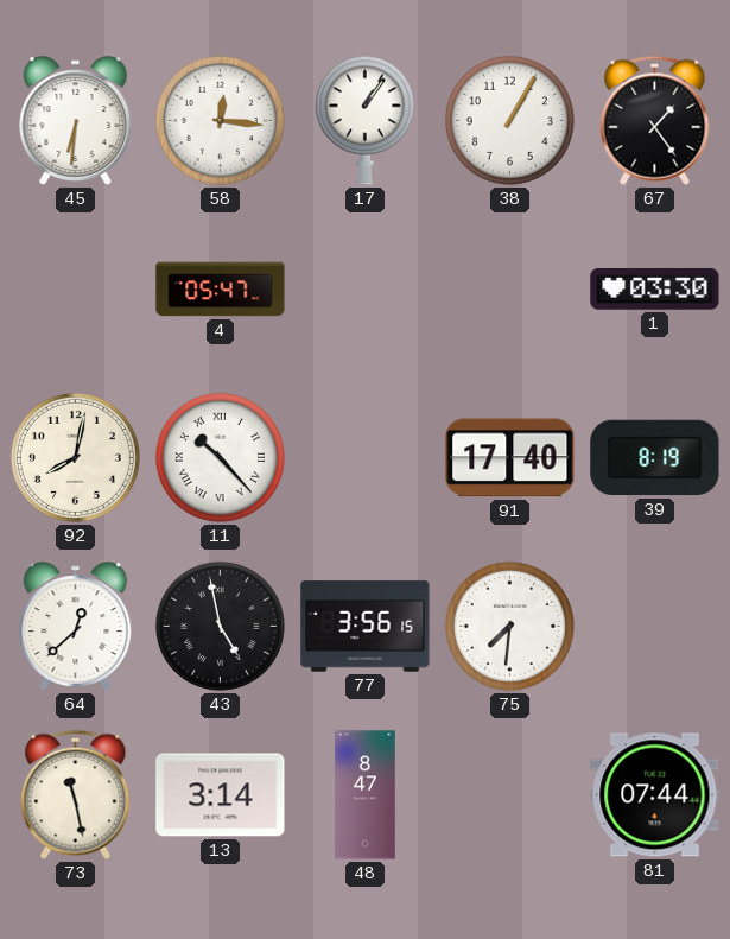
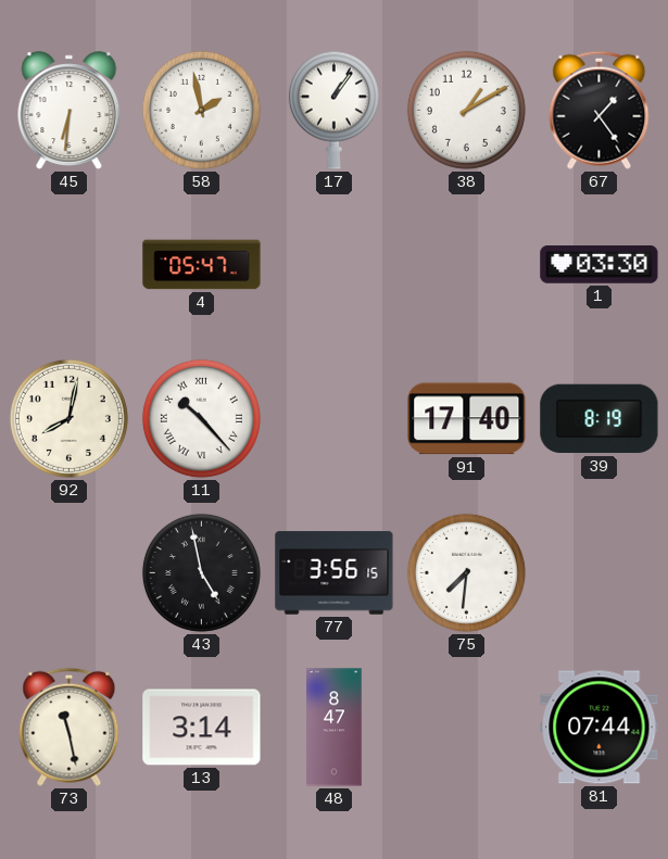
58: 12:16 -> 1:58 (201, 110)
38: 1:05 -> 1:10 (466, 110)
64: 12:38 -> none (76, 627)
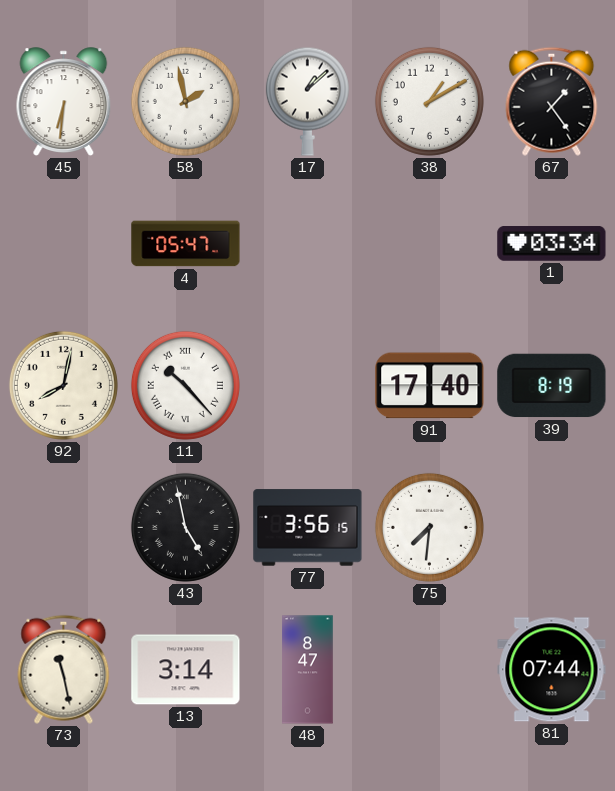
17: 1:06 -> 1:08 (307, 101)
1: 03:30 -> 03:34 (552, 244)
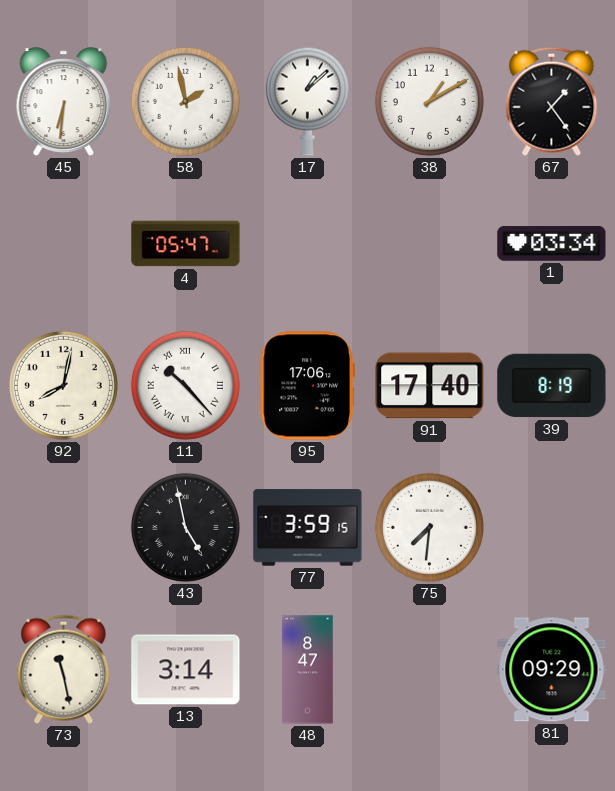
95: none -> 17:06 (307, 386)
77: 3:56 -> 3:59 (308, 528)
81: 07:44 -> 09:29 (552, 670)
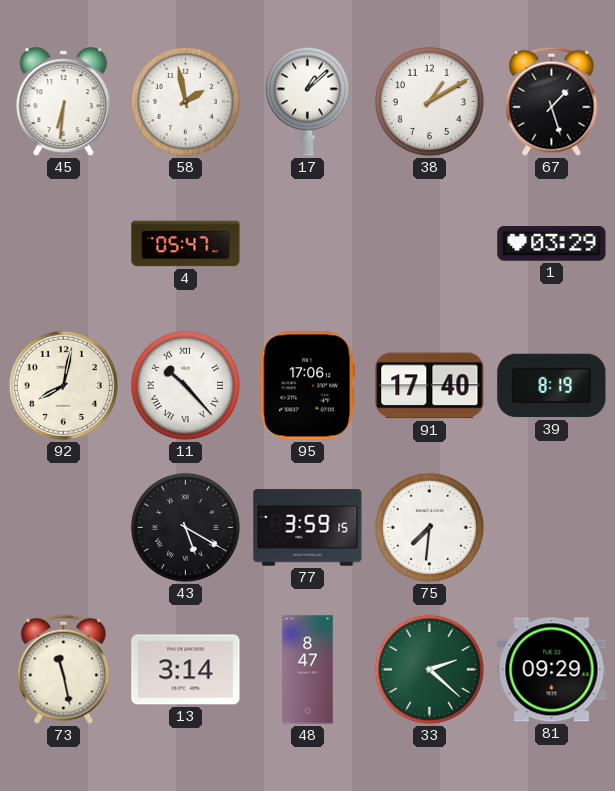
67: 1:24 -> 1:27 (552, 101)
1: 03:34 -> 03:29 (552, 244)
43: 4:58 -> 5:20 (185, 527)
33: none -> 2:22 (429, 669)
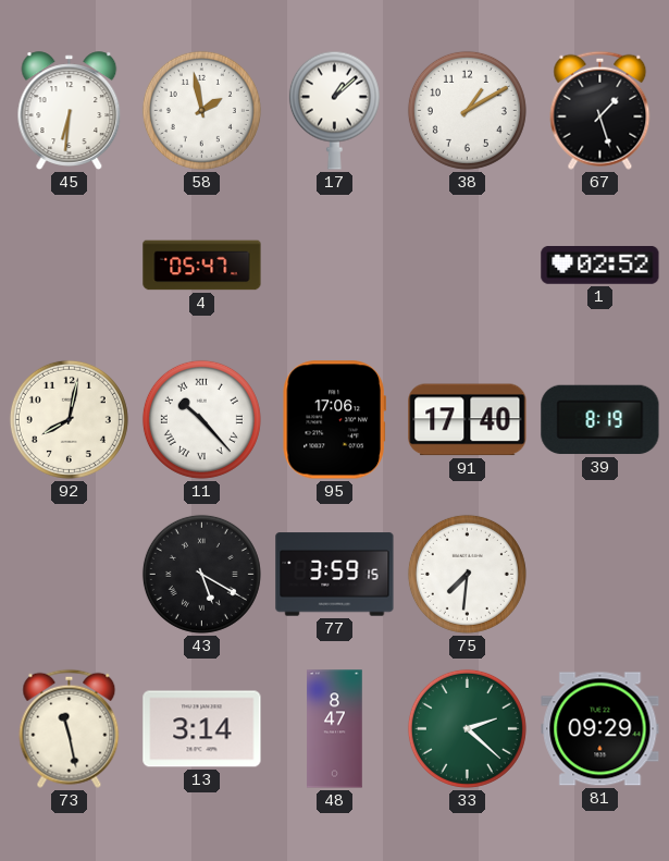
1: 03:29 -> 02:52 (600, 266)
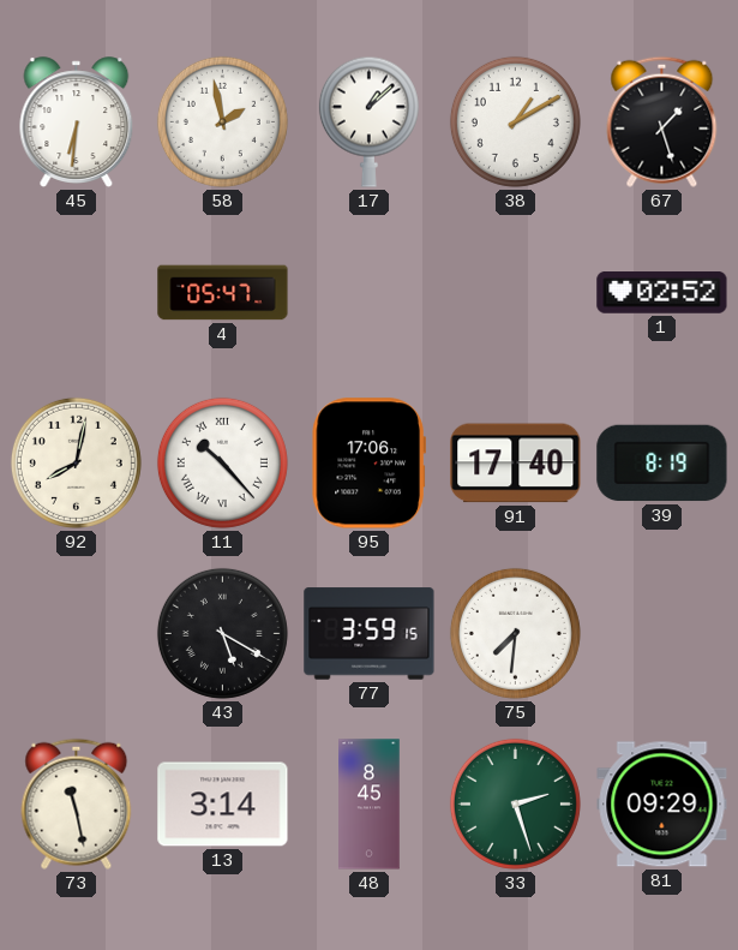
48: 8:47 -> 8:45 (370, 805)
33: 2:22 -> 2:27 (515, 803)
